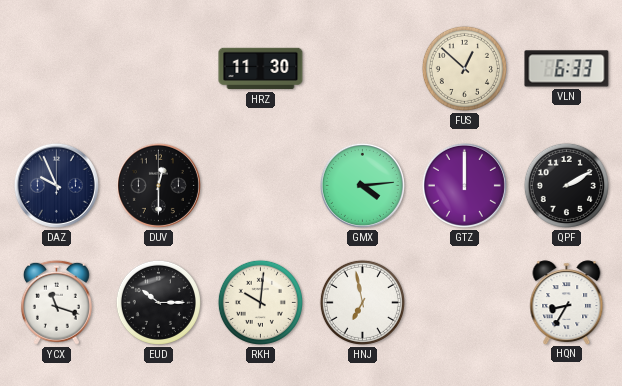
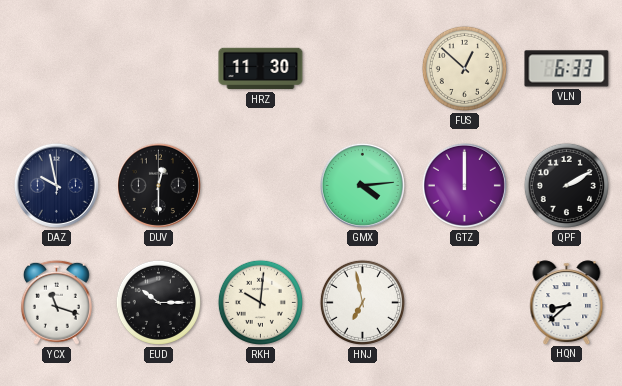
DAZ: 9:56 -> 9:58 (56, 185)
HQN: 8:35 -> 8:38 (567, 302)
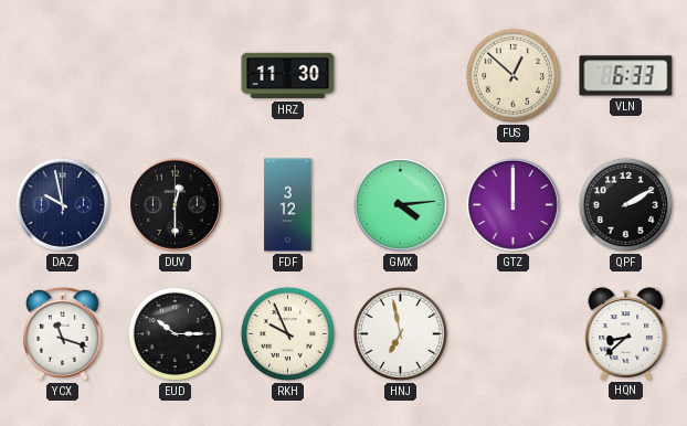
FDF: none -> 3:12 (288, 205)
RKH: 10:01 -> 9:56 (287, 333)
